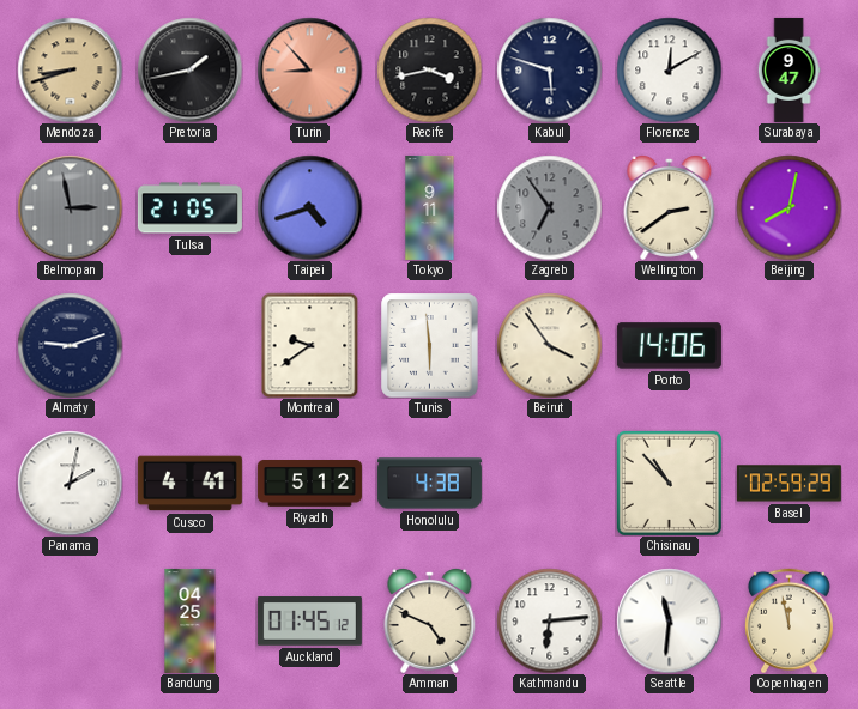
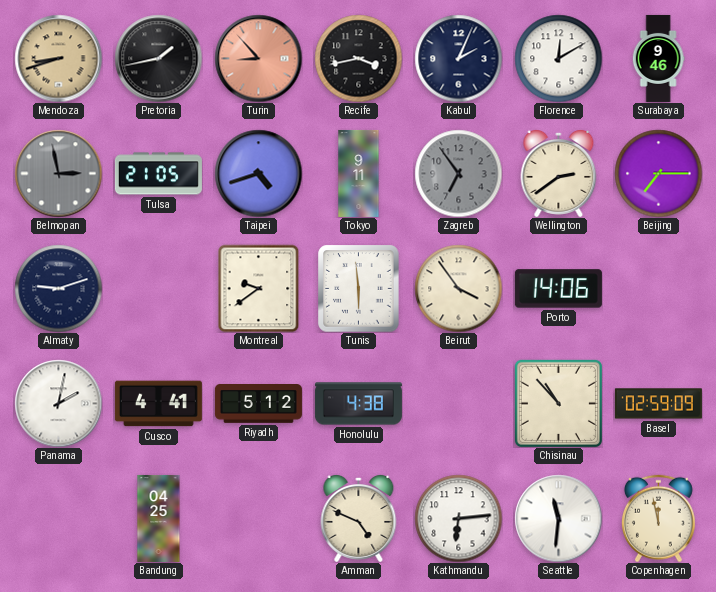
Kabul: 5:48 -> 2:04 (458, 58)
Surabaya: 9:47 -> 9:46 (658, 58)
Beijing: 8:02 -> 7:15 (658, 173)
Basel: 02:59:29 -> 02:59:09 (658, 404)
Auckland: 01:45 -> none (309, 622)
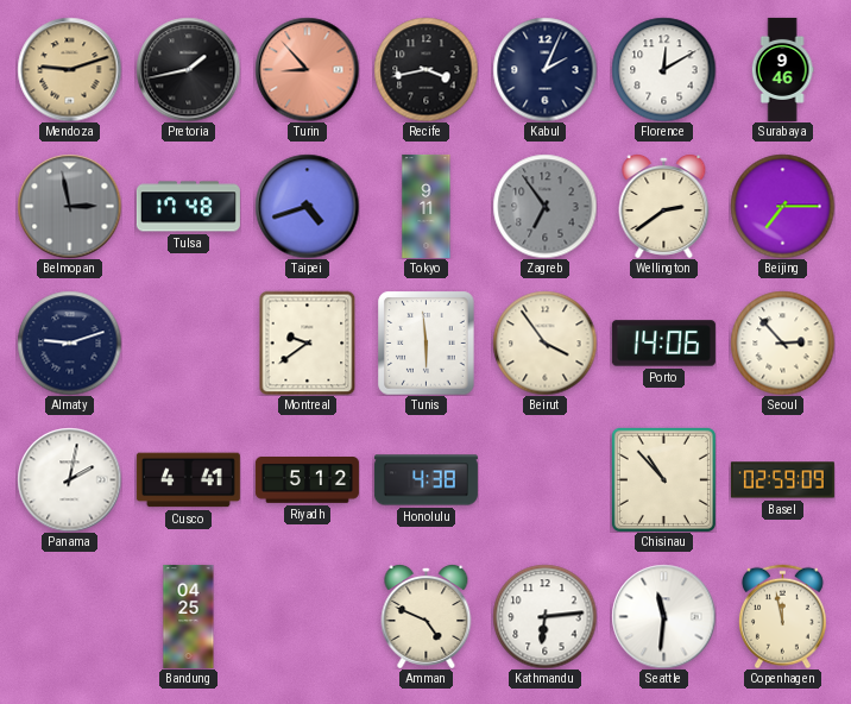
Mendoza: 8:42 -> 9:12 (69, 69)
Tulsa: 21:05 -> 17:48 (188, 207)
Seoul: none -> 2:53 (782, 342)
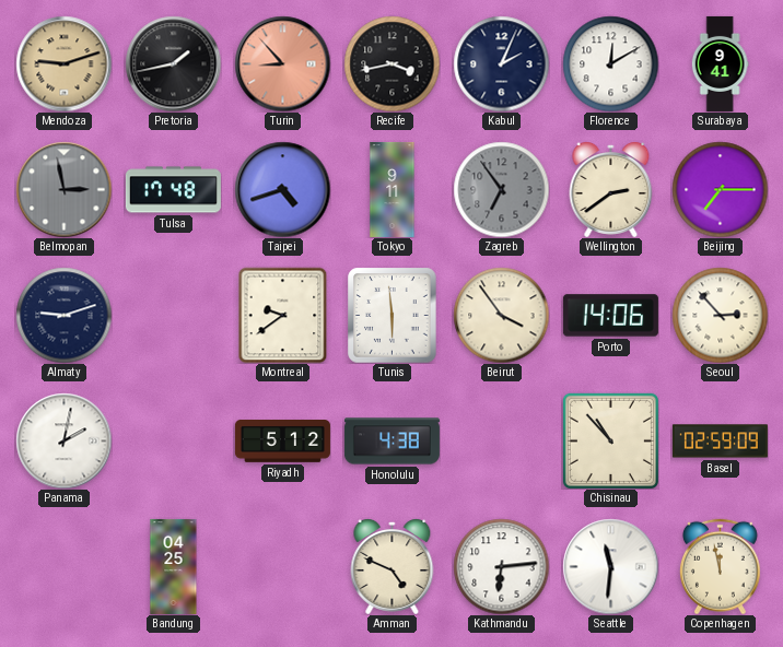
Surabaya: 9:46 -> 9:41 (720, 63)
Cusco: 4:41 -> none (188, 480)
